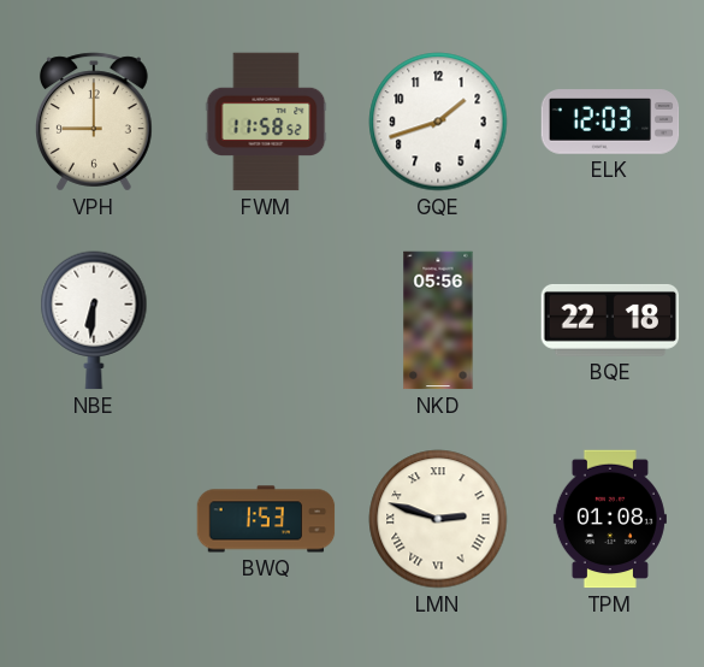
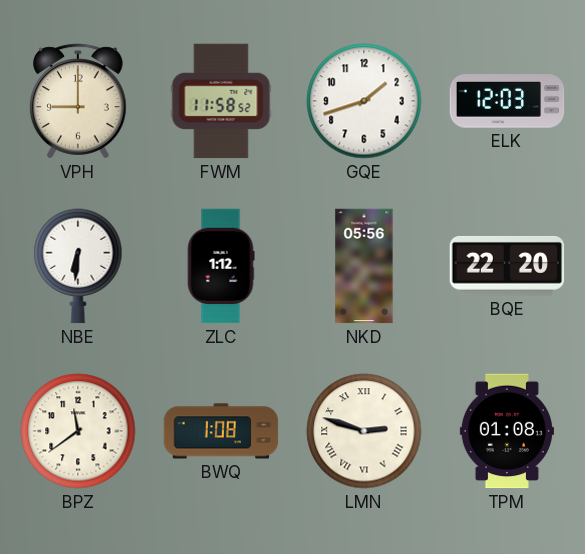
ZLC: none -> 1:12 (221, 266)
BQE: 22:18 -> 22:20 (507, 266)
BPZ: none -> 11:39 (78, 431)
BWQ: 1:53 -> 1:08 (221, 431)
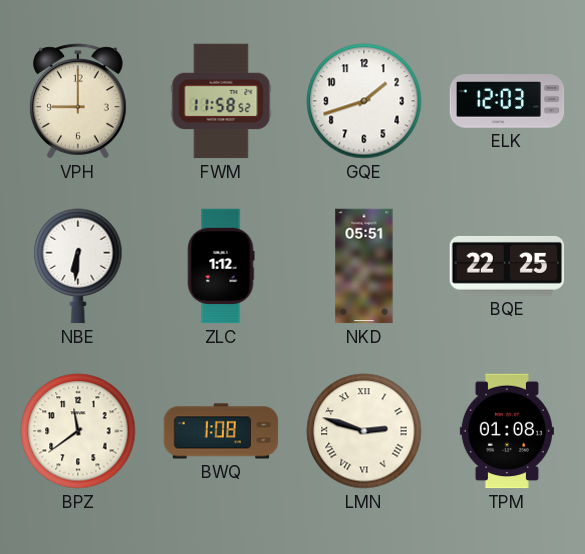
NKD: 05:56 -> 05:51 (364, 266)
BQE: 22:20 -> 22:25 (507, 266)
